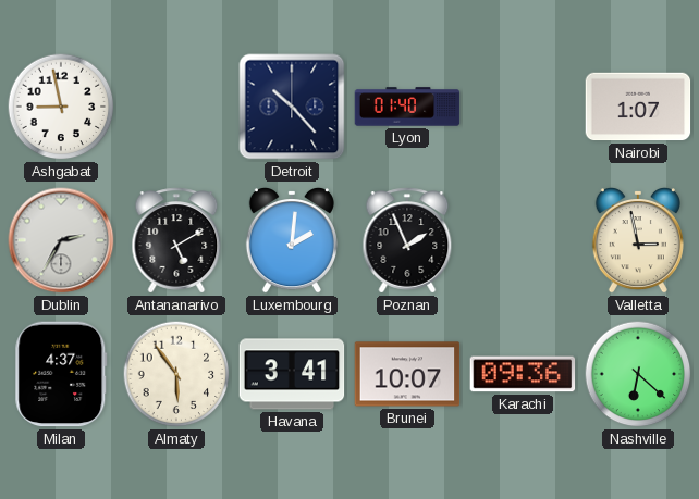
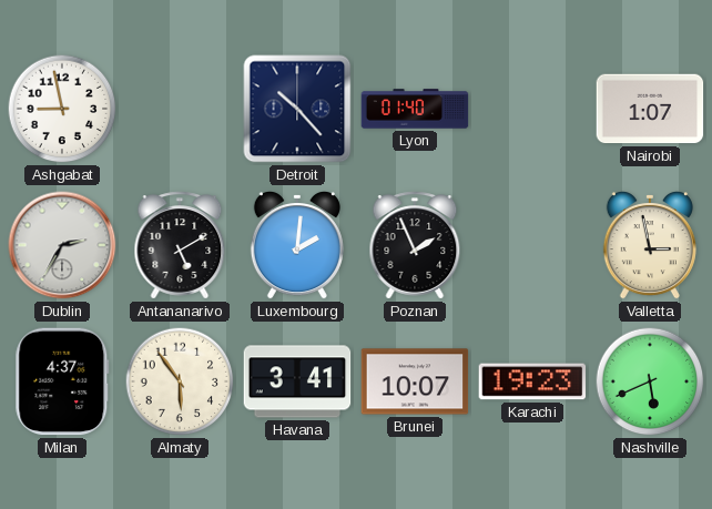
Karachi: 09:36 -> 19:23 (532, 381)
Nashville: 6:22 -> 5:41 (650, 381)
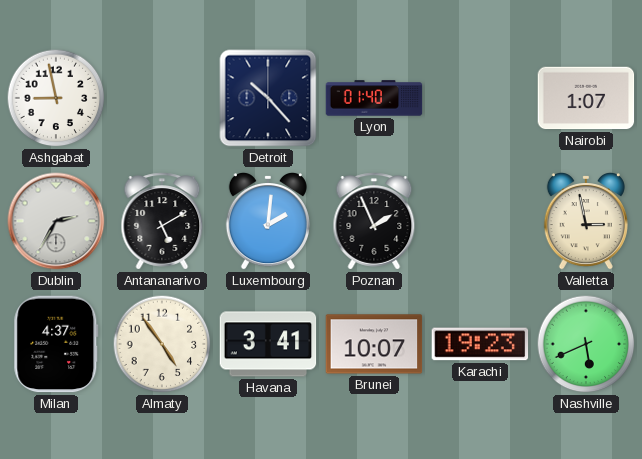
Almaty: 5:54 -> 4:54 (162, 344)
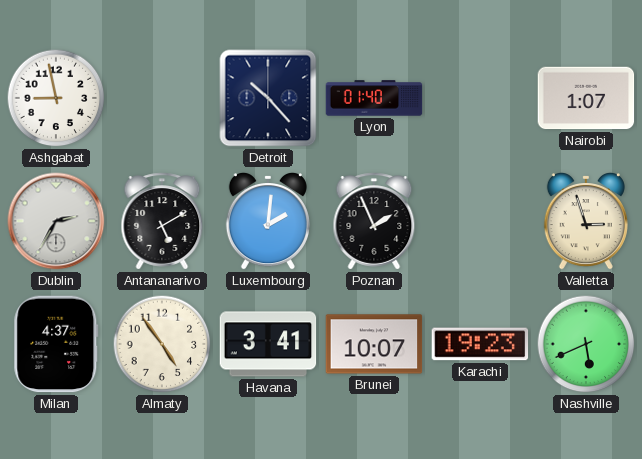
Valletta: 2:58 -> 2:57 (586, 222)
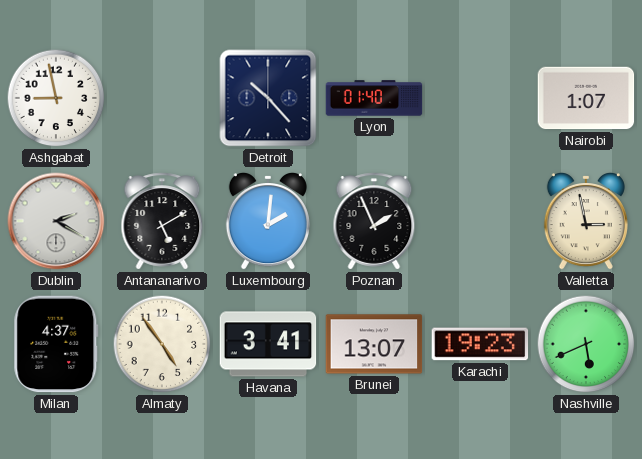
Dublin: 2:35 -> 2:20 (56, 221)
Valletta: 2:57 -> 2:58 (586, 222)
Brunei: 10:07 -> 13:07 (374, 344)
